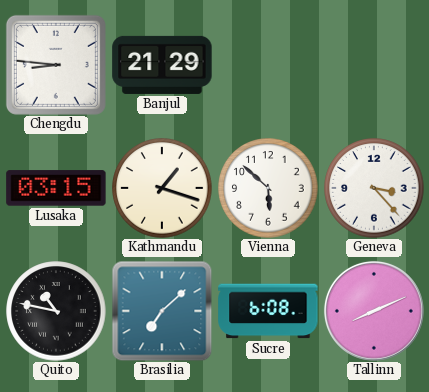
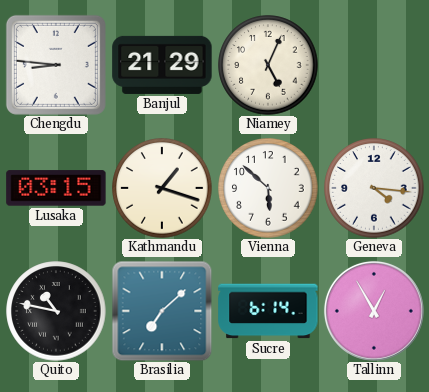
Niamey: none -> 5:04 (268, 65)
Geneva: 3:23 -> 4:16 (374, 188)
Sucre: 6:08 -> 6:14 (268, 311)
Tallinn: 8:11 -> 12:55 (374, 311)
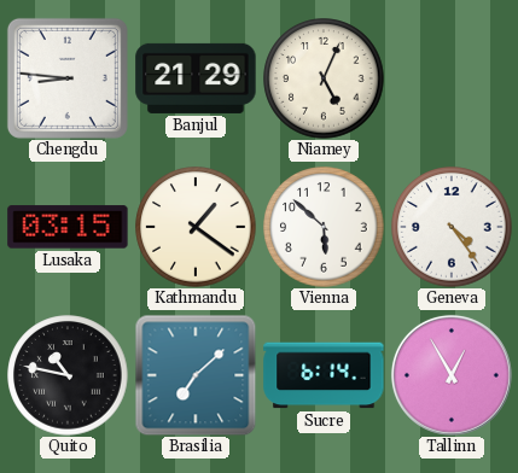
Kathmandu: 1:18 -> 1:21 (196, 227)
Geneva: 4:16 -> 4:24 (452, 227)
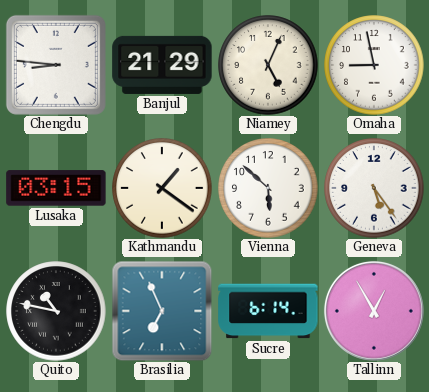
Omaha: none -> 8:58 (374, 65)
Geneva: 4:24 -> 5:24 (374, 188)
Brasilia: 7:08 -> 6:56 (162, 311)
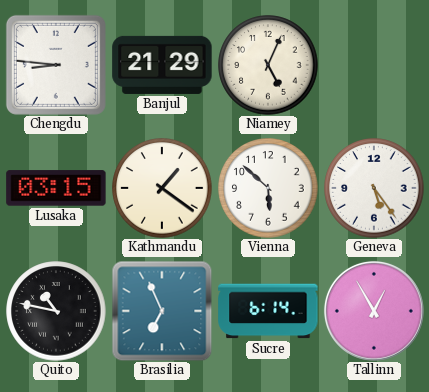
Omaha: 8:58 -> none (374, 65)
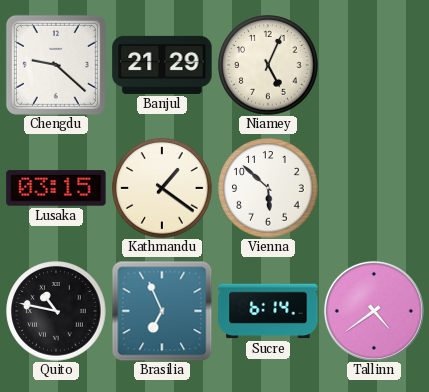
Chengdu: 8:46 -> 9:22 (56, 65)
Geneva: 5:24 -> none (374, 188)
Tallinn: 12:55 -> 4:39 (374, 311)
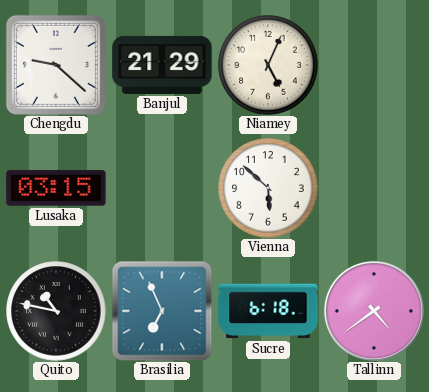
Kathmandu: 1:21 -> none (162, 188)
Sucre: 6:14 -> 6:18 (268, 311)
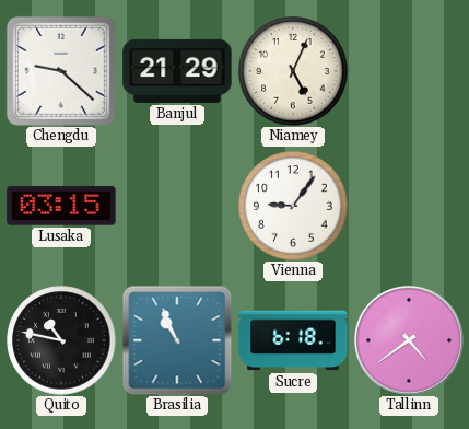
Vienna: 5:52 -> 9:06 (293, 206)
Brasilia: 6:56 -> 10:56 (177, 340)
